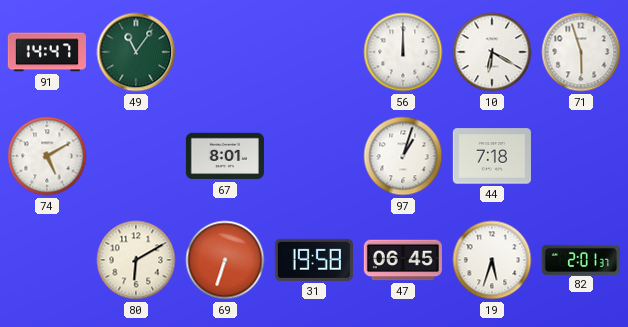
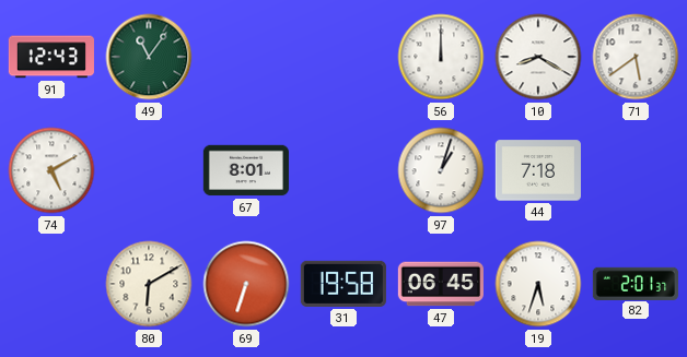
91: 14:47 -> 12:43 (50, 57)
10: 6:20 -> 8:20 (538, 57)
71: 5:57 -> 5:39 (636, 57)
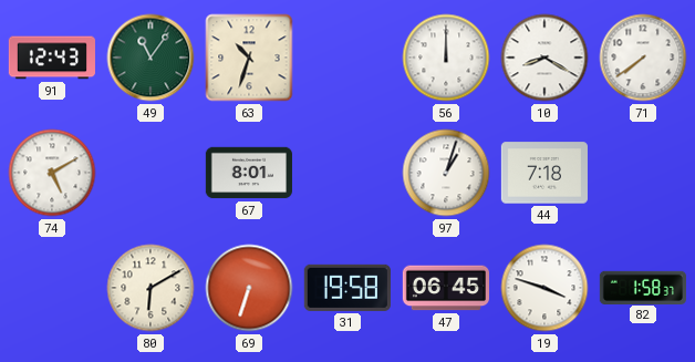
63: none -> 10:33 (249, 58)
71: 5:39 -> 7:39 (643, 58)
19: 5:33 -> 3:48 (544, 288)
82: 2:01 -> 1:58 (643, 287)
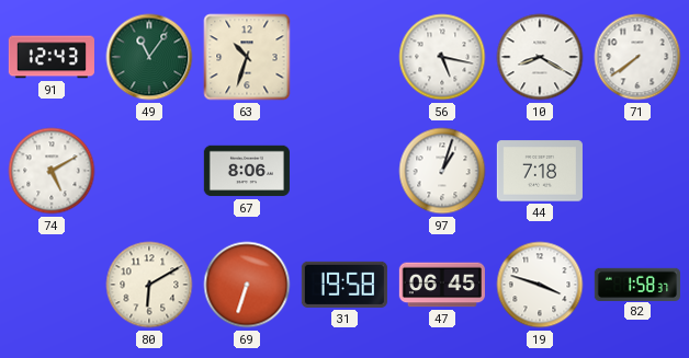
56: 12:00 -> 5:17 (442, 57)
67: 8:01 -> 8:06 (247, 171)
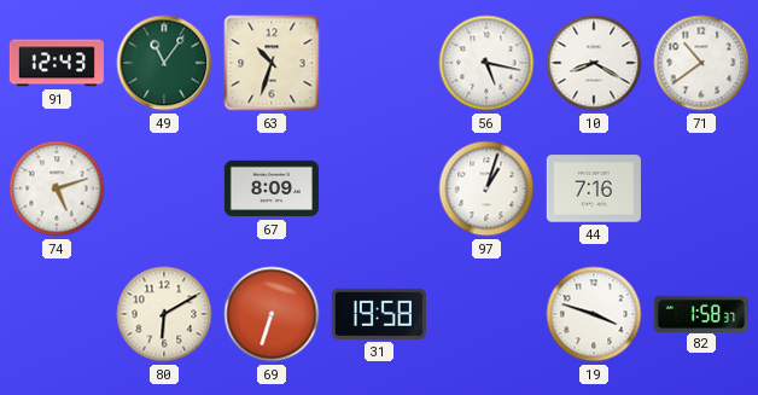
71: 7:39 -> 10:39 (701, 63)
74: 5:10 -> 5:12 (57, 188)
67: 8:06 -> 8:09 (272, 188)
44: 7:18 -> 7:16 (594, 188)
47: 06:45 -> none (442, 285)
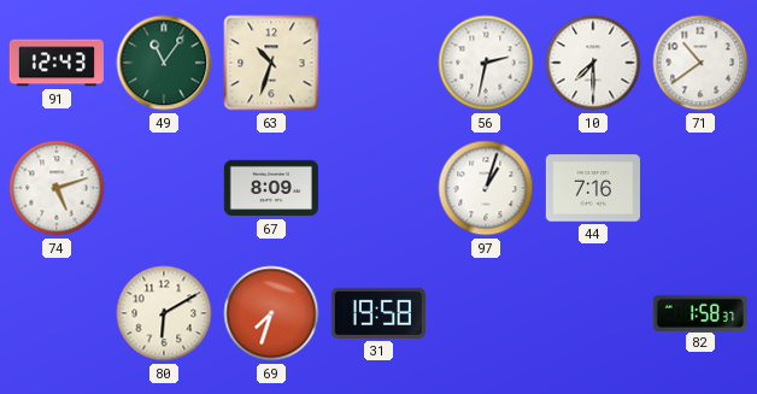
56: 5:17 -> 2:32 (486, 63)
10: 8:20 -> 7:30 (593, 63)
69: 6:33 -> 7:33 (271, 313)
19: 3:48 -> none (594, 314)
